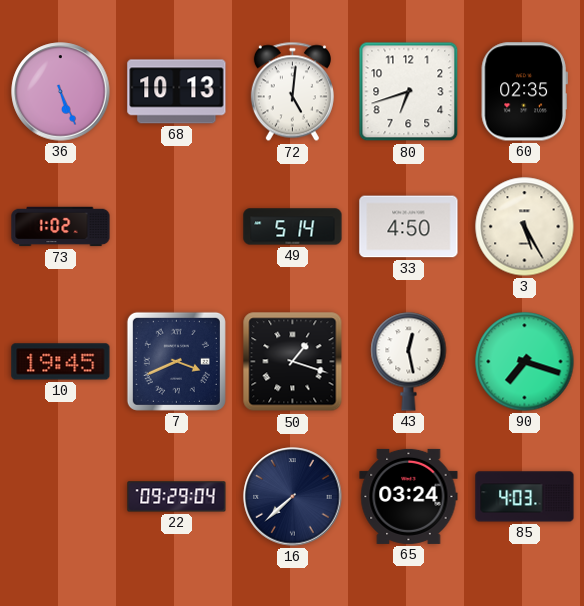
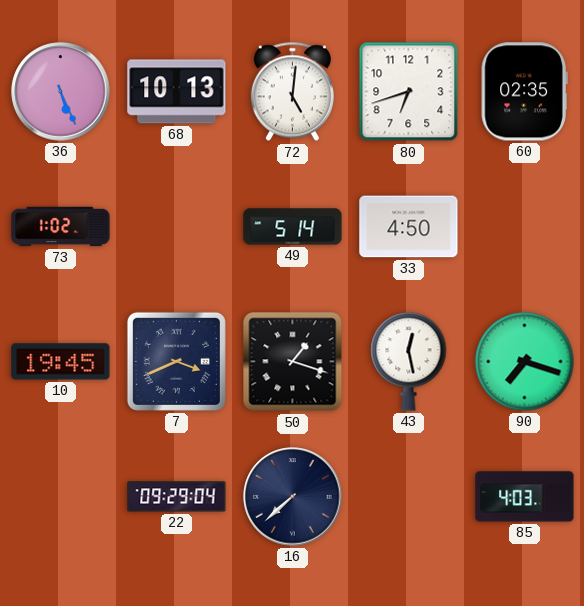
3: 5:25 -> none (525, 227)
65: 03:24 -> none (409, 496)
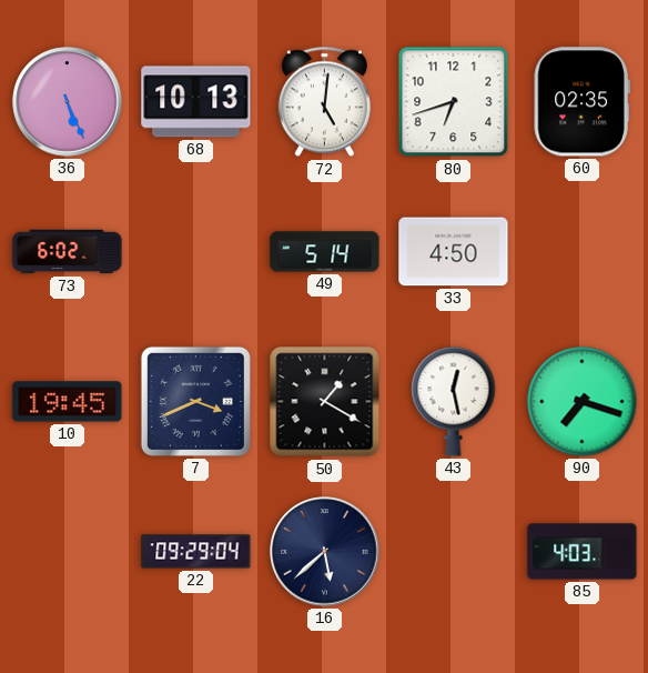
73: 1:02 -> 6:02 (68, 252)
50: 1:18 -> 1:20 (325, 402)
16: 7:38 -> 5:38 (325, 552)
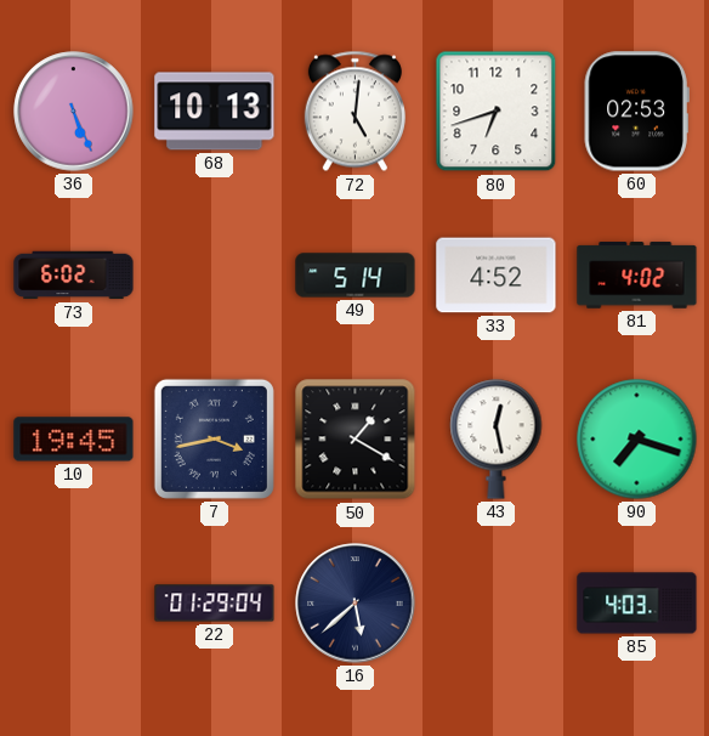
60: 02:35 -> 02:53 (636, 112)
33: 4:50 -> 4:52 (497, 276)
81: none -> 4:02 (637, 276)
7: 3:41 -> 3:43 (214, 438)
22: 09:29 -> 01:29 (215, 604)
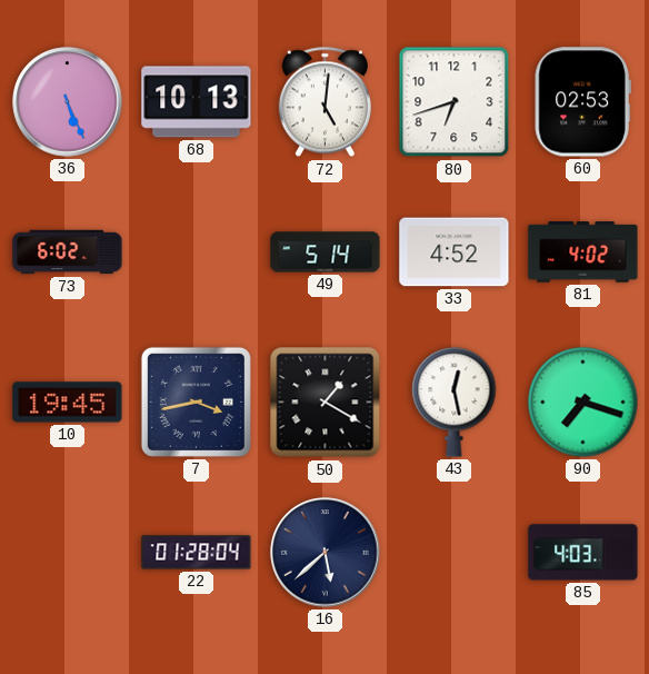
22: 01:29 -> 01:28 (197, 553)
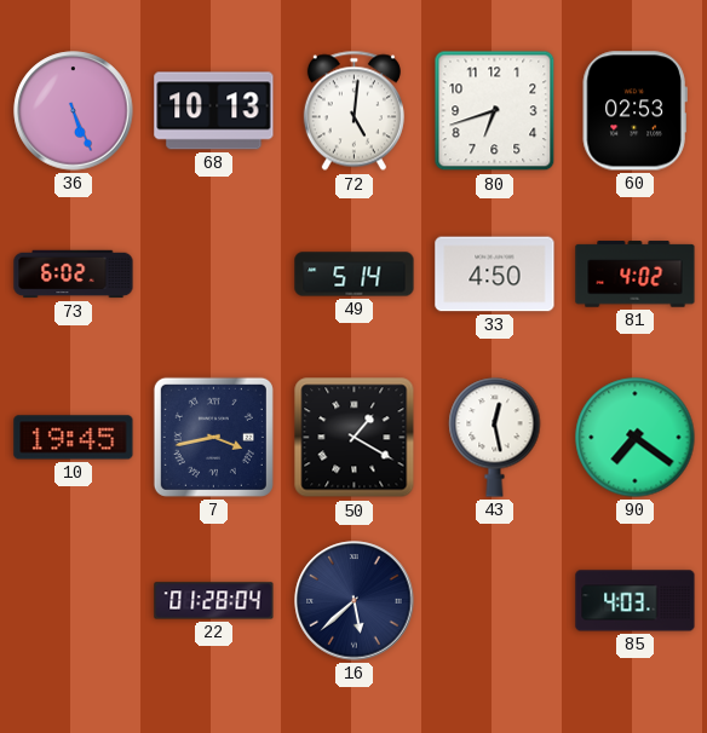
33: 4:52 -> 4:50 (495, 275)
90: 7:18 -> 7:21 (636, 438)
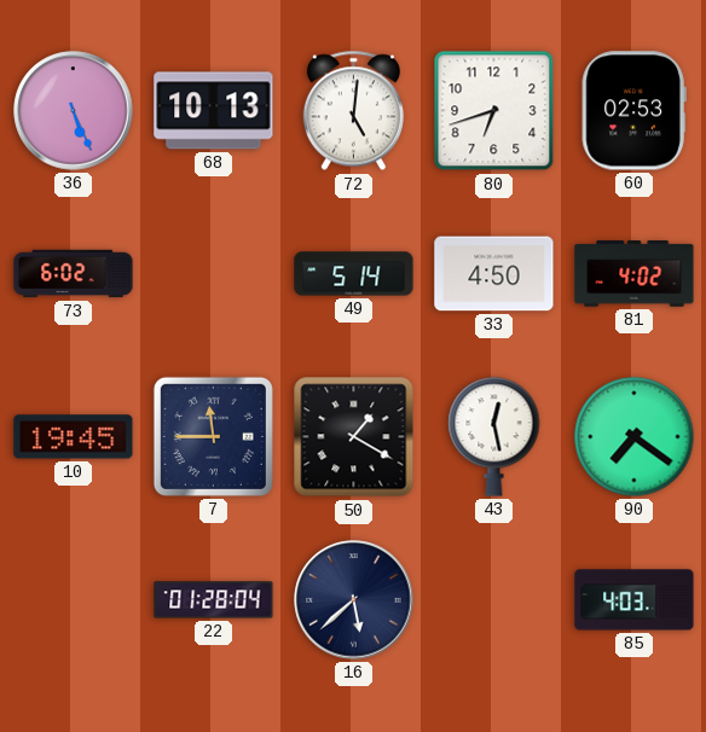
7: 3:43 -> 11:45 (213, 436)
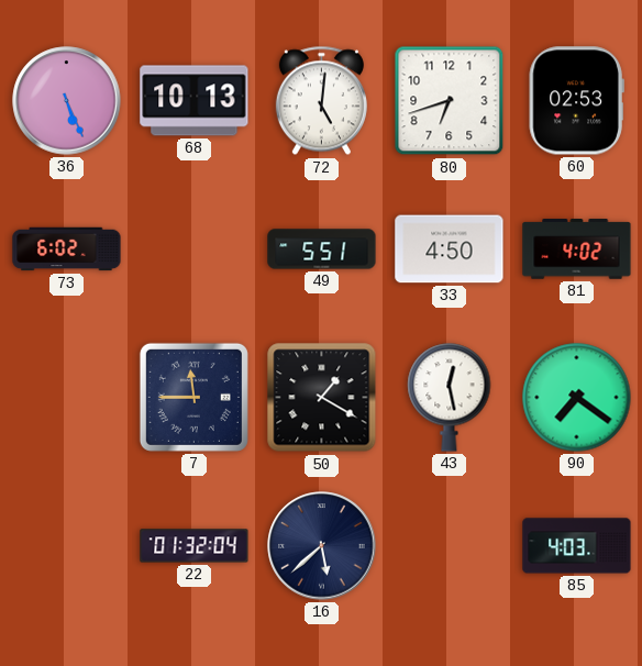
49: 5:14 -> 5:51 (322, 249)
10: 19:45 -> none (74, 437)
22: 01:28 -> 01:32 (195, 546)
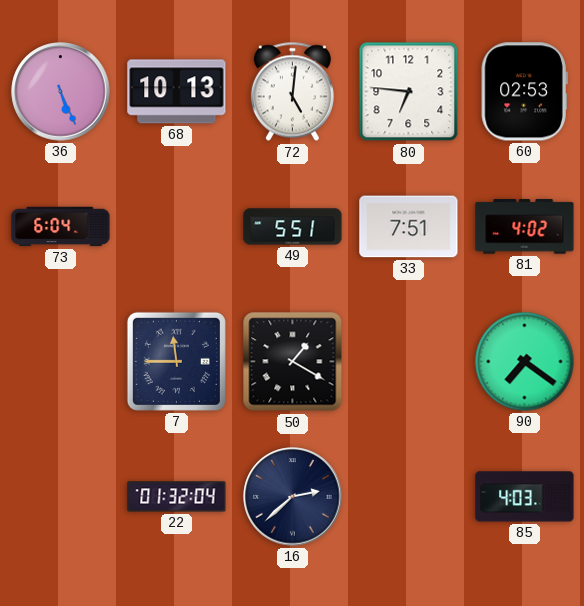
80: 6:42 -> 6:46 (409, 92)
73: 6:02 -> 6:04 (61, 227)
33: 4:50 -> 7:51 (409, 227)
43: 12:28 -> none (450, 398)
16: 5:38 -> 2:38 (293, 497)
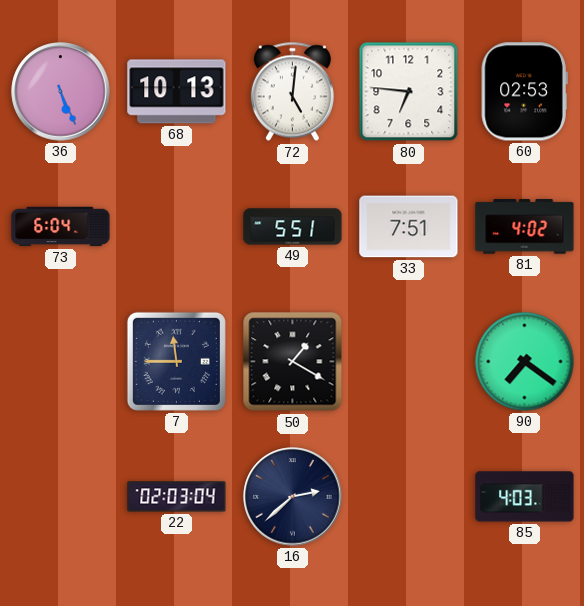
22: 01:32 -> 02:03 (177, 497)
